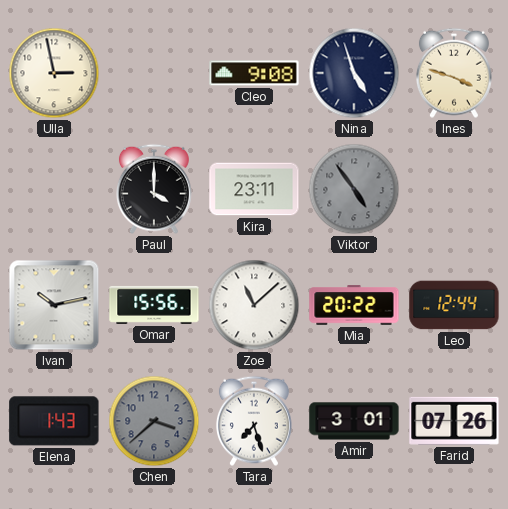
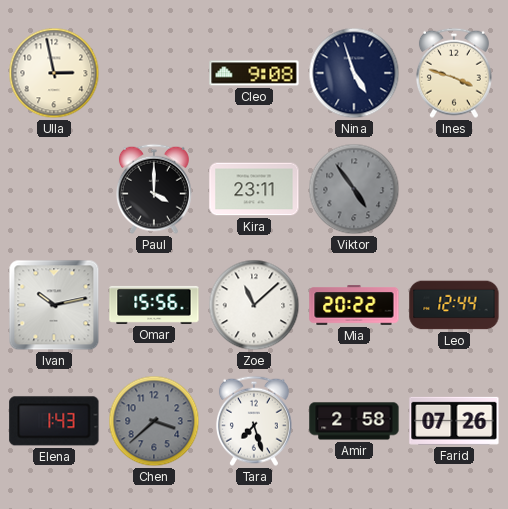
Amir: 3:01 -> 2:58 (354, 421)
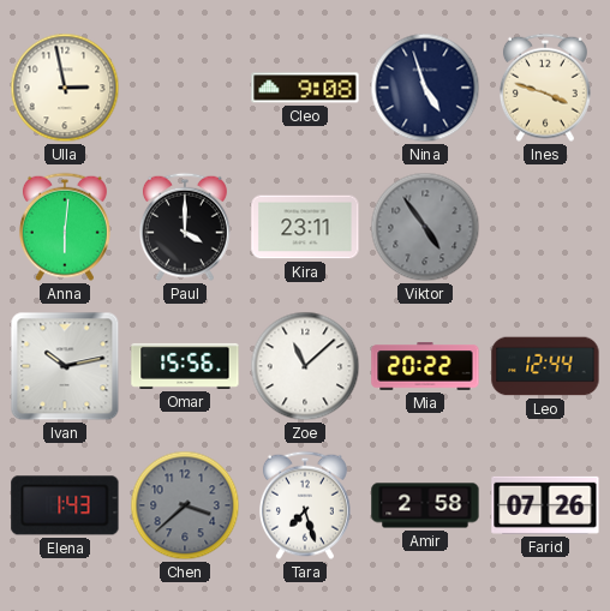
Anna: none -> 6:01 (65, 227)
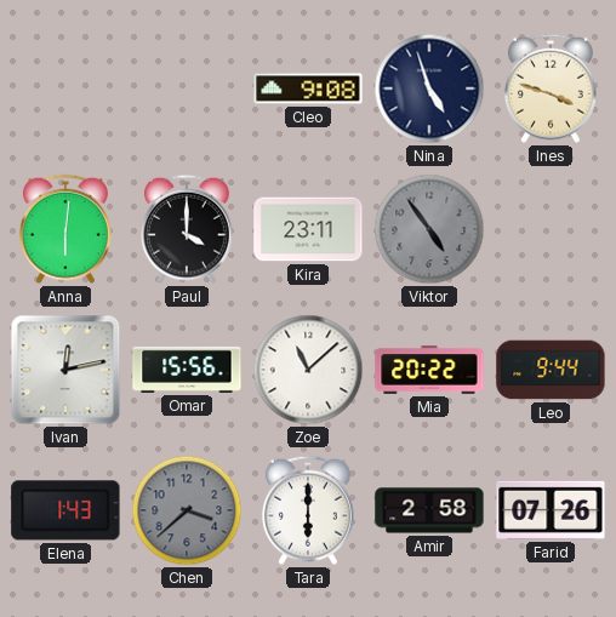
Ulla: 2:58 -> none (65, 88)
Ivan: 10:13 -> 12:13 (65, 370)
Leo: 12:44 -> 9:44 (551, 370)
Tara: 7:27 -> 6:00 (308, 510)
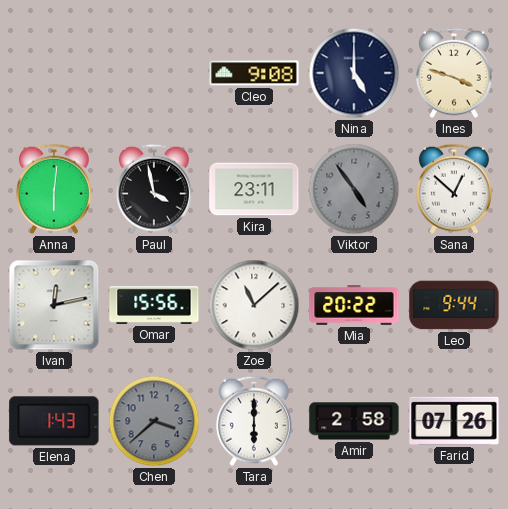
Nina: 4:57 -> 5:00 (354, 73)
Paul: 4:00 -> 3:58 (154, 189)
Sana: none -> 12:52 (454, 189)
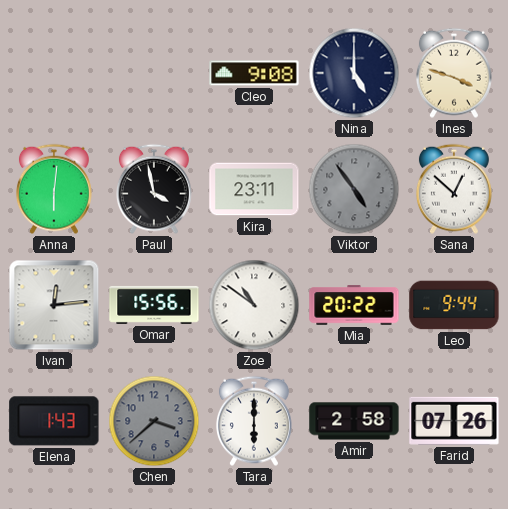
Ivan: 12:13 -> 12:14 (54, 305)
Zoe: 11:08 -> 10:51 (254, 305)
